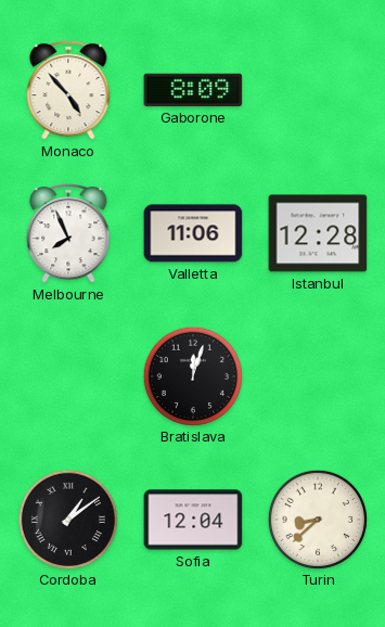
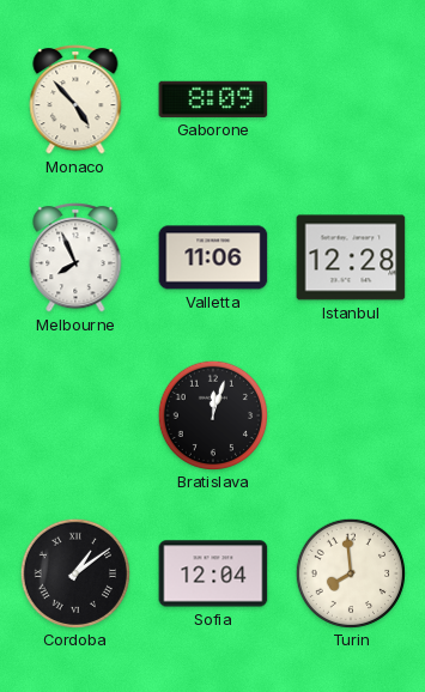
Turin: 8:38 -> 7:59 (350, 572)
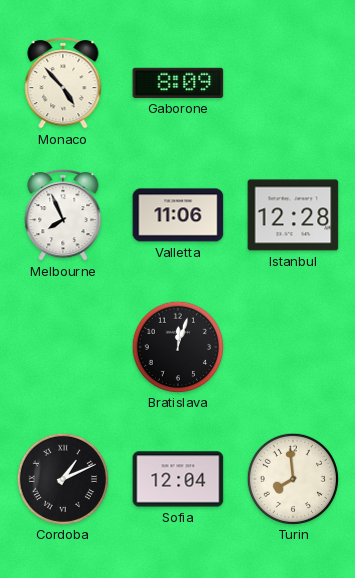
Cordoba: 1:09 -> 1:11 (62, 478)
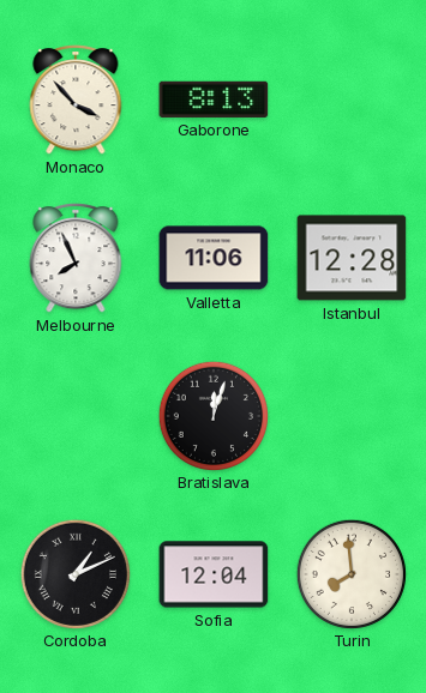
Monaco: 4:53 -> 3:53 (76, 101)
Gaborone: 8:09 -> 8:13 (214, 100)
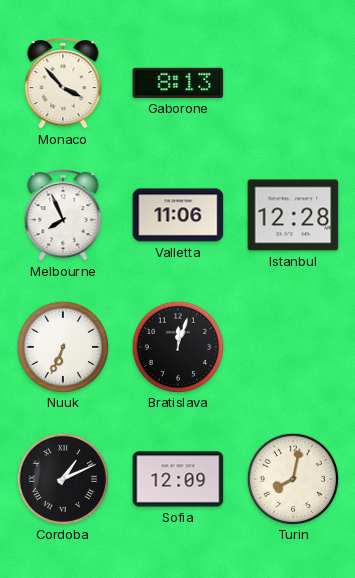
Nuuk: none -> 6:34 (62, 346)
Sofia: 12:04 -> 12:09 (178, 479)
Turin: 7:59 -> 8:02 (292, 478)
